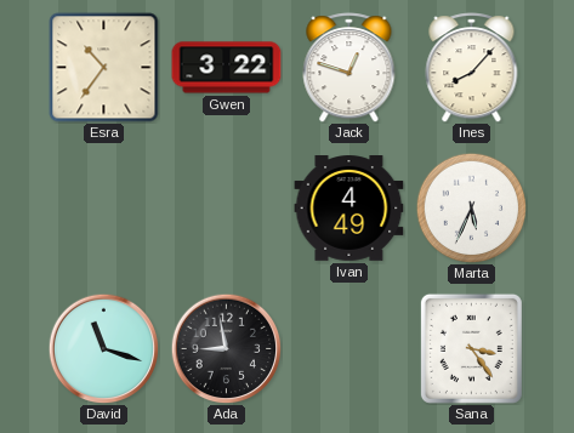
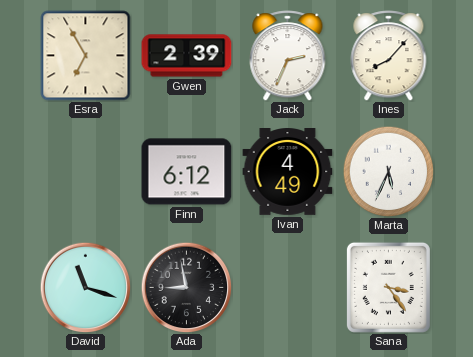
Esra: 10:36 -> 6:55 (86, 56)
Gwen: 3:22 -> 2:39 (187, 56)
Jack: 12:48 -> 2:34 (288, 56)
Finn: none -> 6:12 (187, 172)
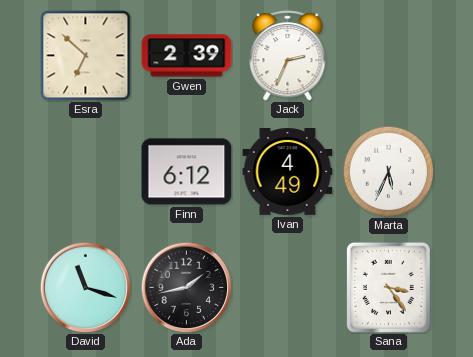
Esra: 6:55 -> 6:52 (86, 56)
Ines: 8:07 -> none (389, 56)
Ada: 8:58 -> 1:43 (186, 287)
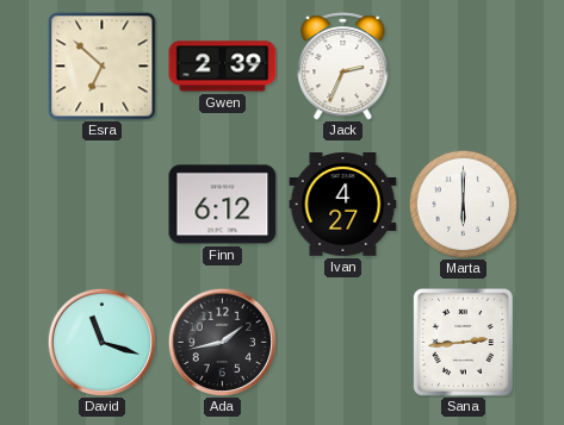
Ivan: 4:49 -> 4:27 (343, 205)
Marta: 5:34 -> 6:00 (463, 204)
Sana: 3:24 -> 2:44 (463, 342)
